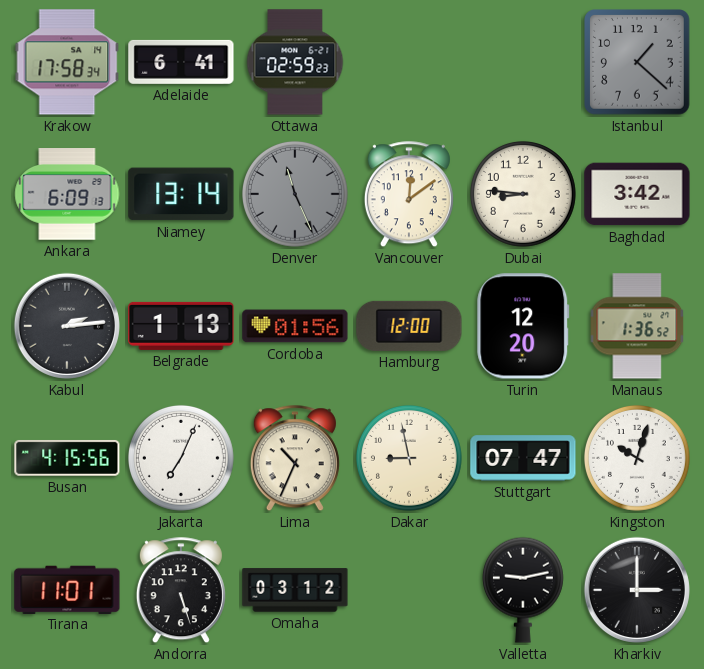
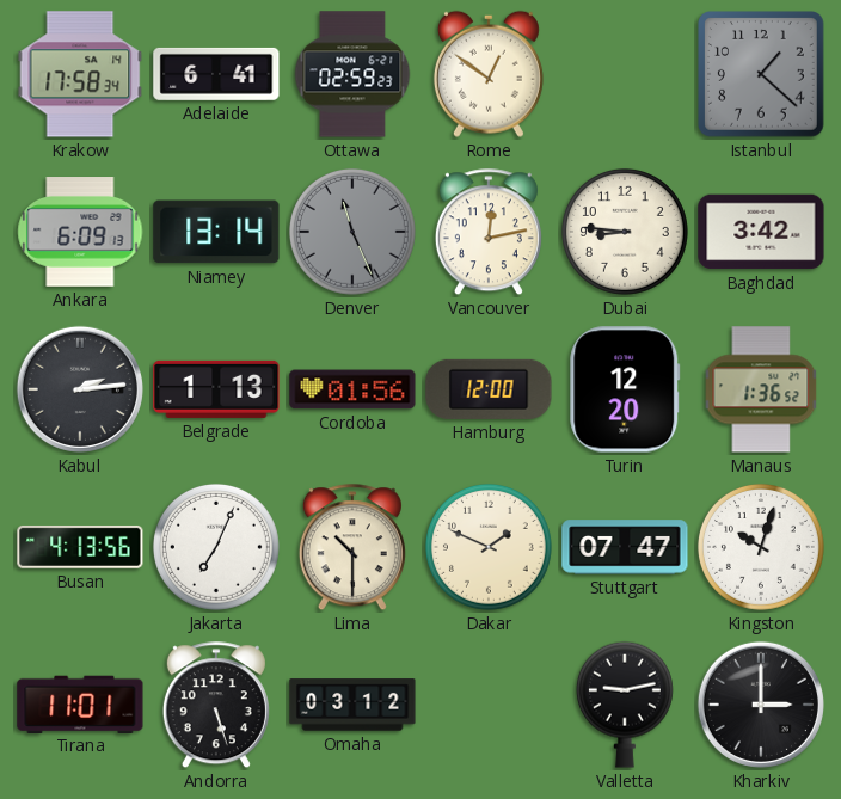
Rome: none -> 12:51 (489, 74)
Vancouver: 12:09 -> 12:13 (489, 233)
Busan: 4:15 -> 4:13 (80, 547)
Lima: 10:34 -> 10:30 (352, 548)
Dakar: 8:58 -> 1:49 (489, 547)
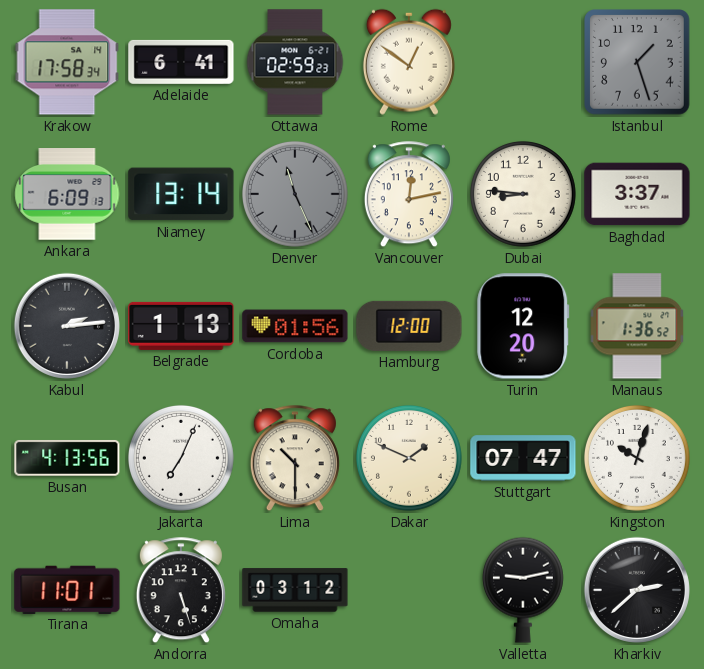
Istanbul: 1:22 -> 1:27 (638, 63)
Baghdad: 3:42 -> 3:37 (637, 194)
Kharkiv: 3:00 -> 2:38 (637, 590)
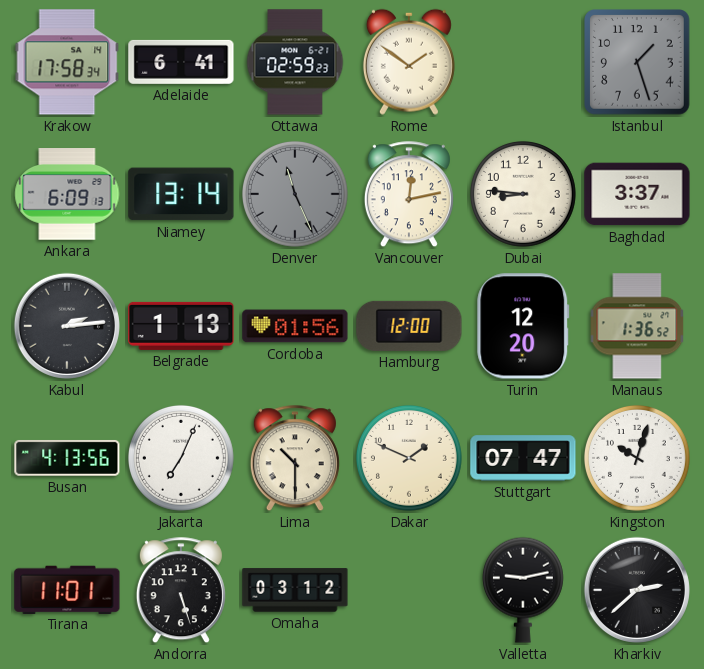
Rome: 12:51 -> 1:51 (409, 62)
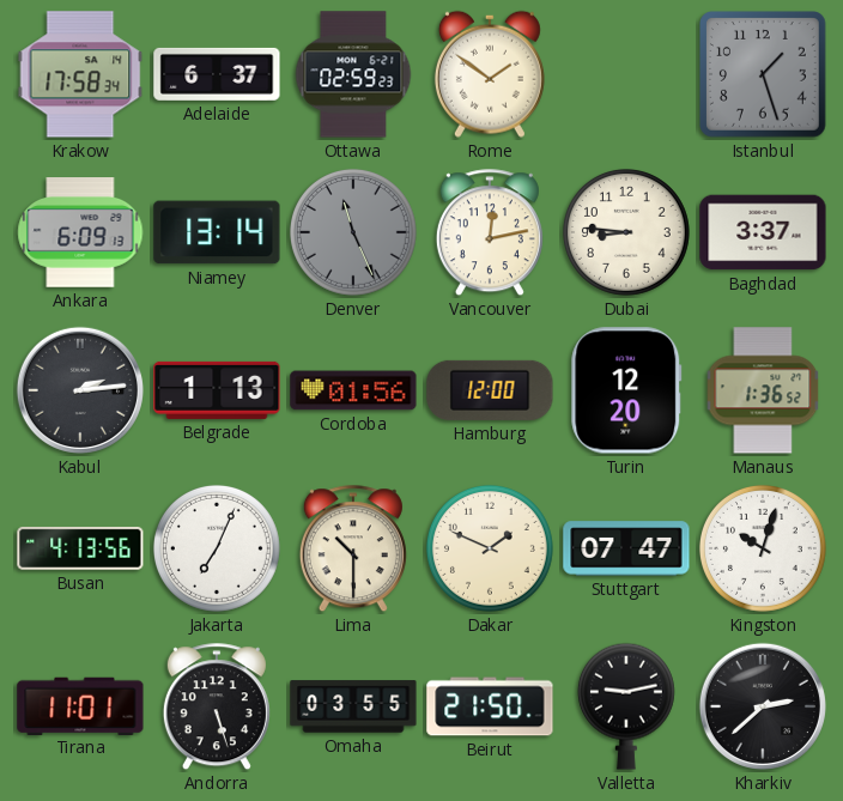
Adelaide: 6:41 -> 6:37 (217, 74)
Omaha: 03:12 -> 03:55 (353, 706)
Beirut: none -> 21:50 (490, 706)
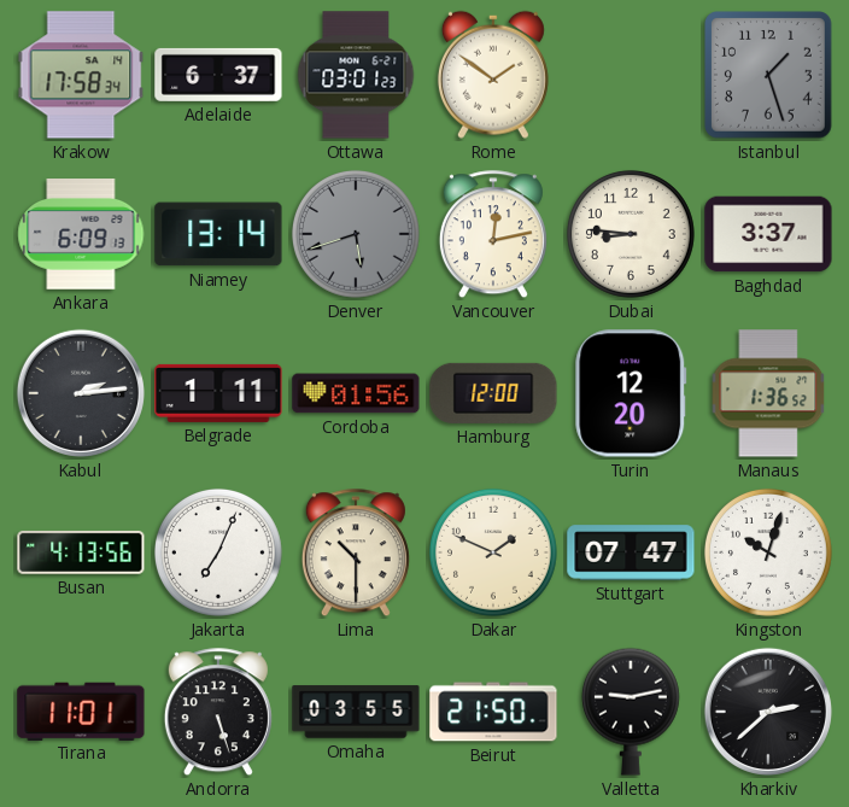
Ottawa: 02:59 -> 03:01 (356, 75)
Denver: 11:26 -> 5:42 (356, 234)
Belgrade: 1:13 -> 1:11 (218, 393)
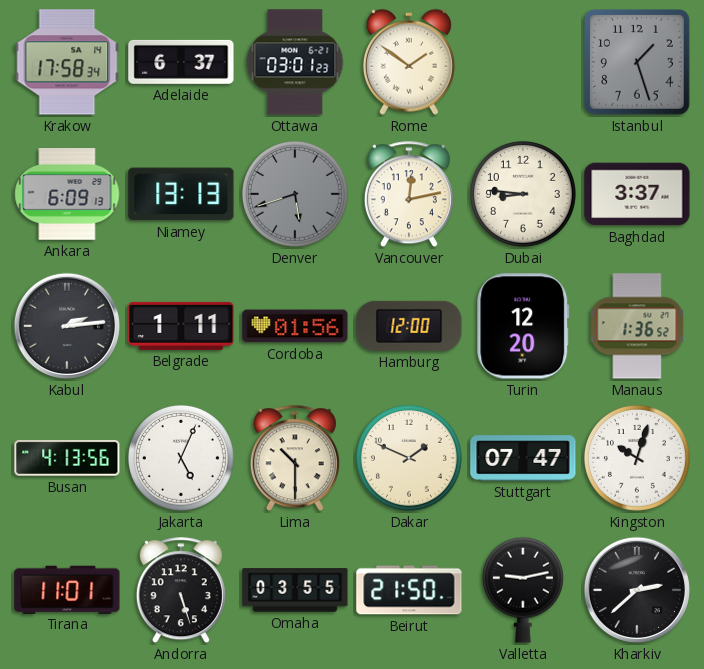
Niamey: 13:14 -> 13:13 (181, 194)
Jakarta: 7:04 -> 5:04 (181, 458)
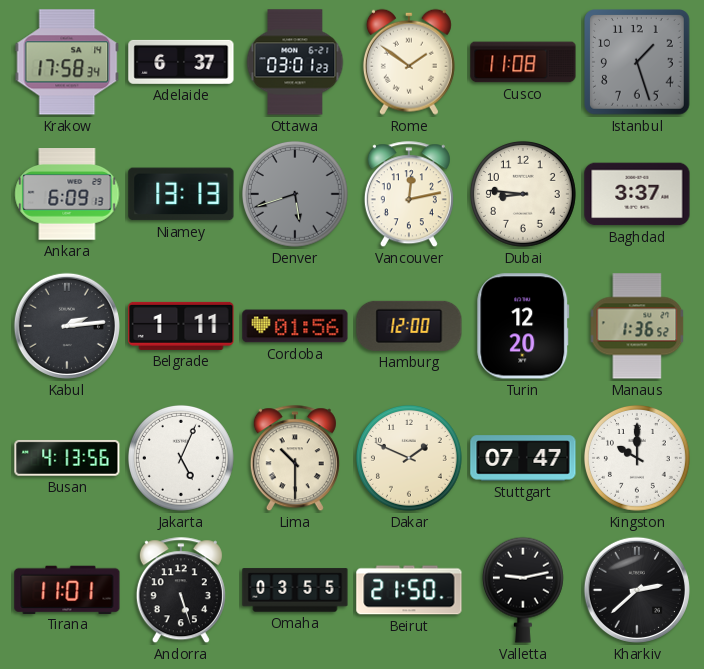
Cusco: none -> 11:08 (523, 62)
Kingston: 10:03 -> 10:00 (637, 458)
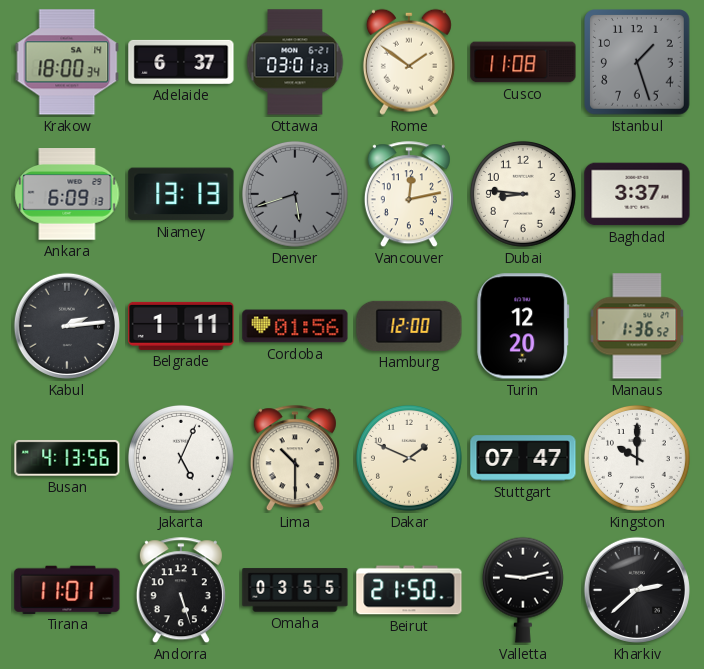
Krakow: 17:58 -> 18:00 (67, 62)
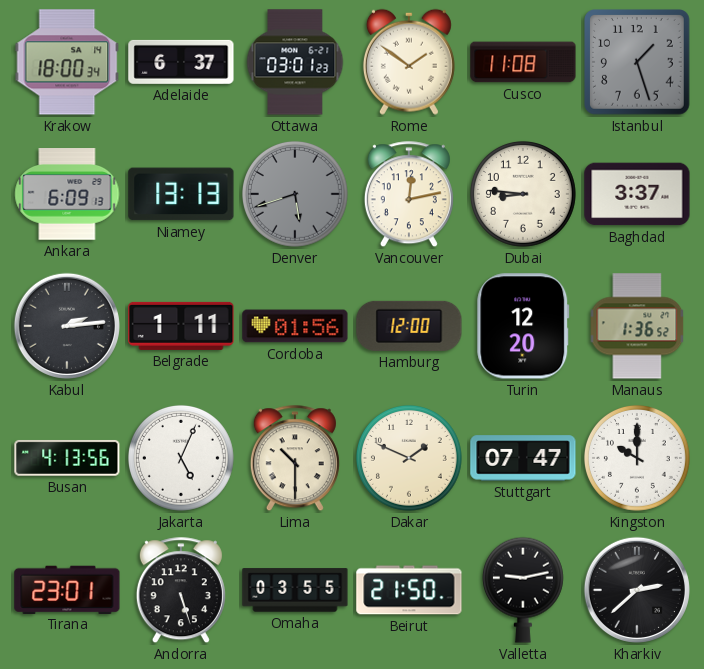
Tirana: 11:01 -> 23:01 (67, 589)
